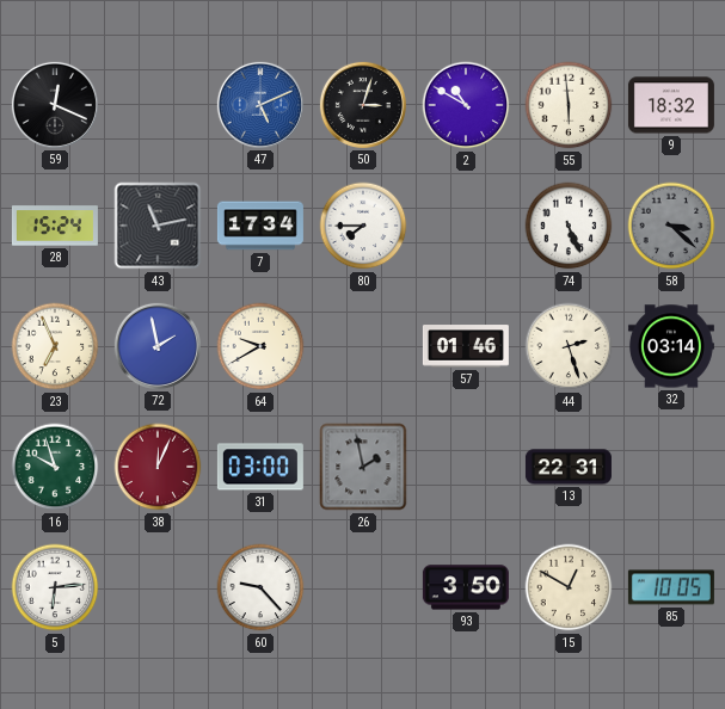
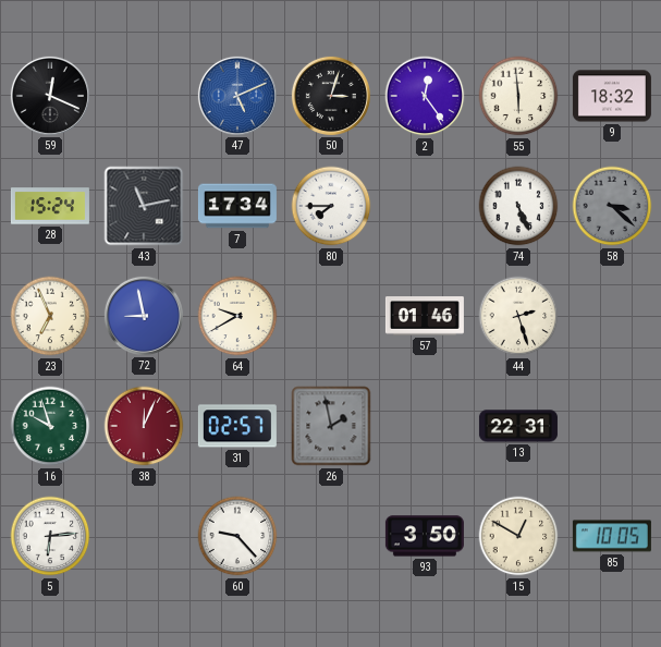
2: 10:50 -> 12:24 (425, 96)
72: 1:58 -> 8:58 (144, 316)
32: 03:14 -> none (671, 346)
31: 03:00 -> 02:57 (237, 426)
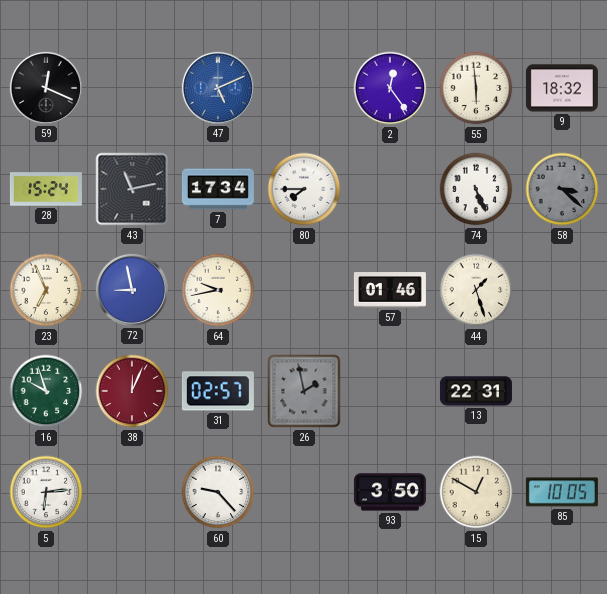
50: 3:03 -> none (331, 96)
64: 9:40 -> 9:43 (218, 290)
44: 2:27 -> 1:27 (476, 290)
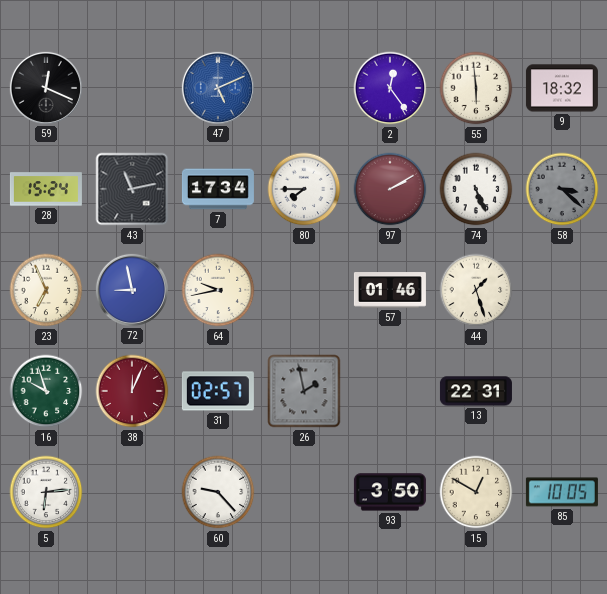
97: none -> 2:10 (390, 189)
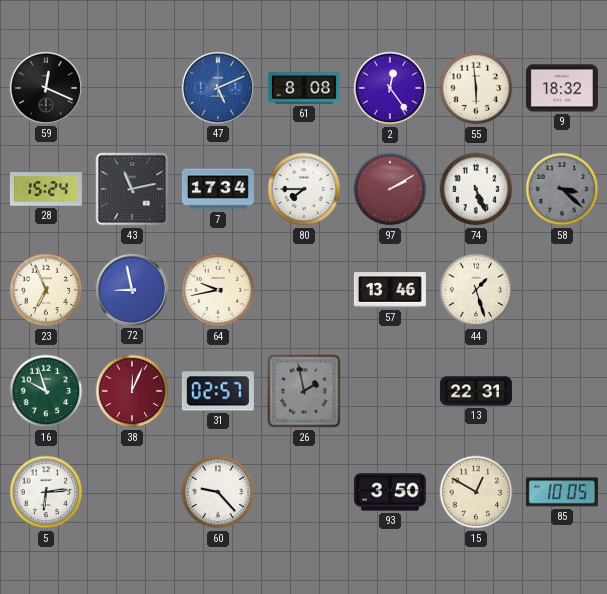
61: none -> 8:08 (304, 88)
57: 01:46 -> 13:46 (390, 290)
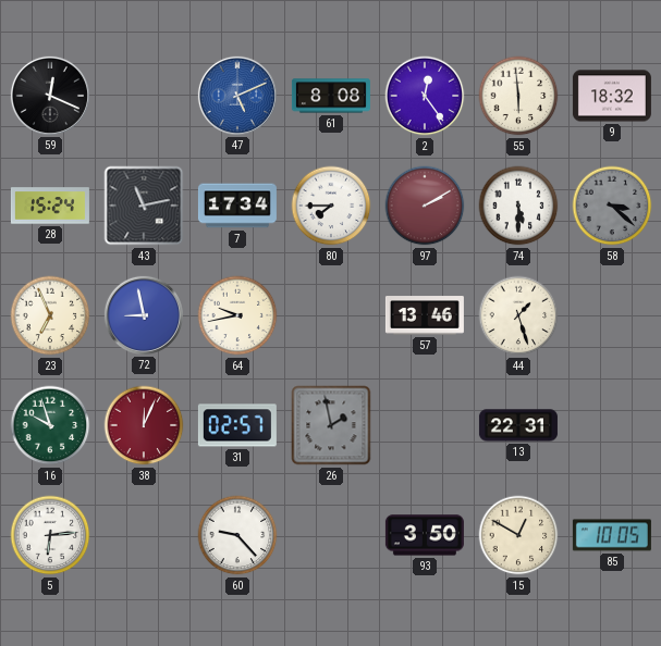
74: 5:26 -> 5:30 (518, 206)
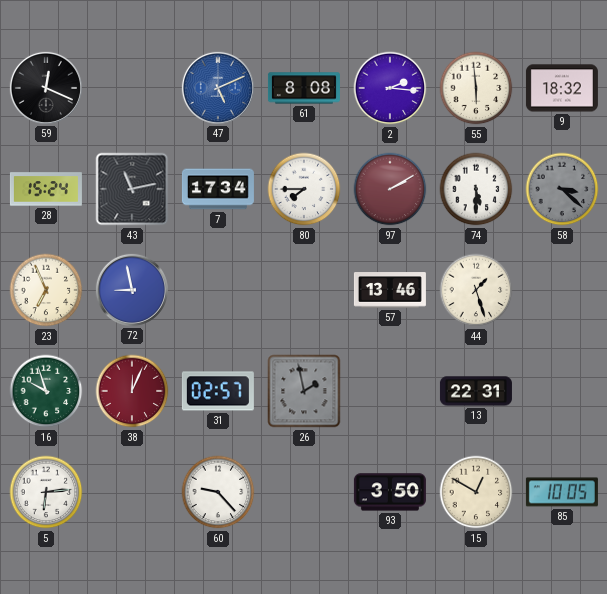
2: 12:24 -> 2:16 (390, 88)
64: 9:43 -> none (237, 315)
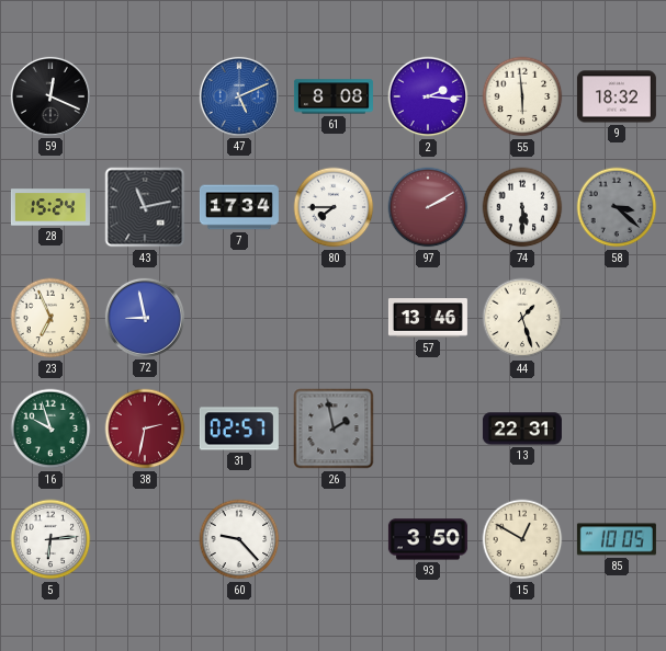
38: 12:04 -> 2:32 (145, 429)
